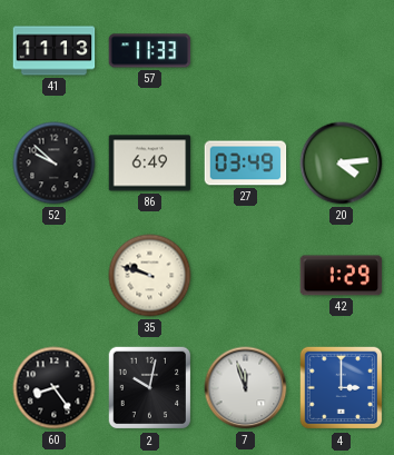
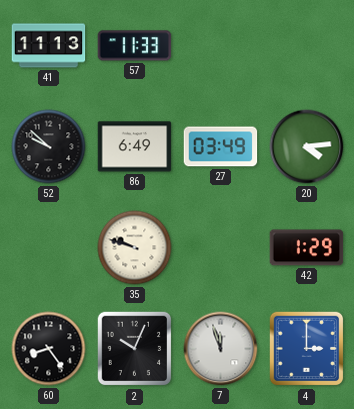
2: 10:02 -> 10:04 (135, 349)
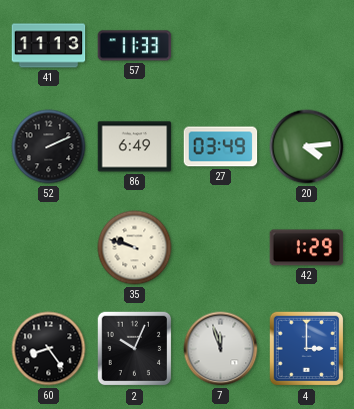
52: 9:52 -> 2:11 (49, 147)
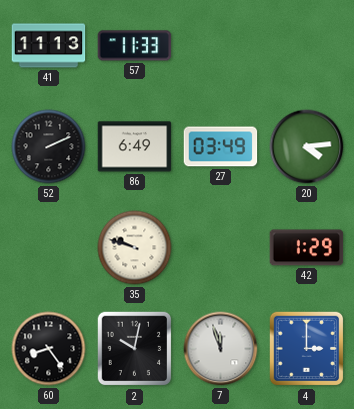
2: 10:04 -> 10:02 (135, 349)
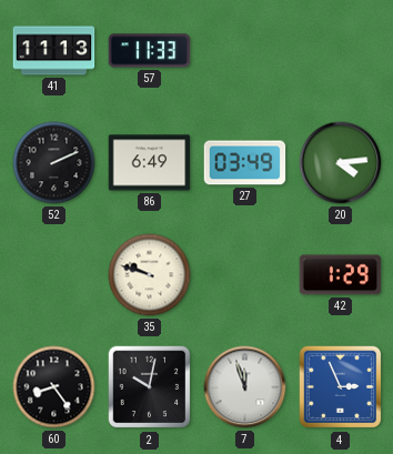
4: 3:00 -> 2:56 (341, 387)
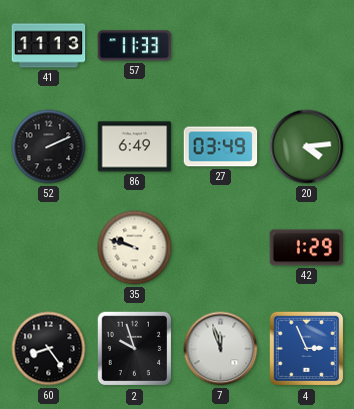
2: 10:02 -> 9:57 (135, 349)
